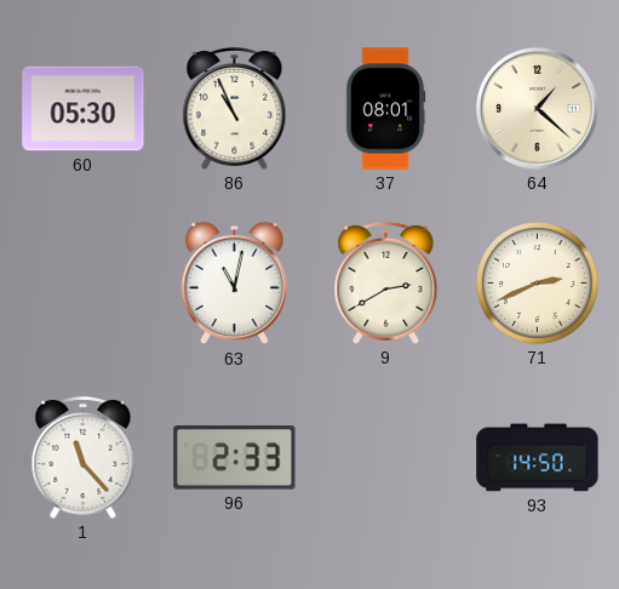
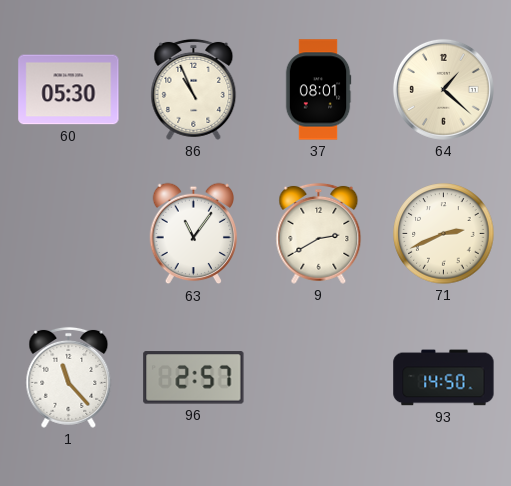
63: 11:02 -> 11:06 (194, 234)
96: 2:33 -> 2:57 (194, 378)
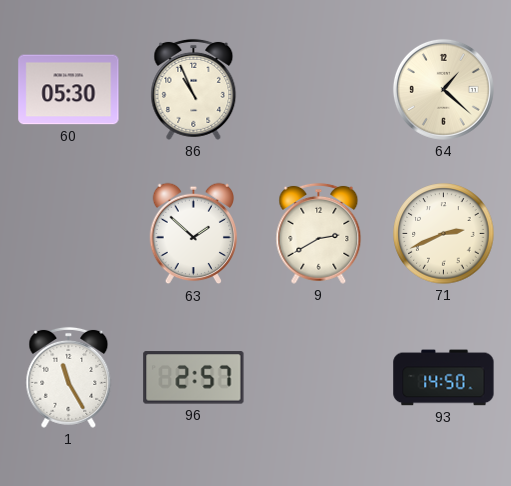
37: 08:01 -> none (318, 90)
63: 11:06 -> 1:52 (194, 234)
1: 11:23 -> 11:25 (69, 377)
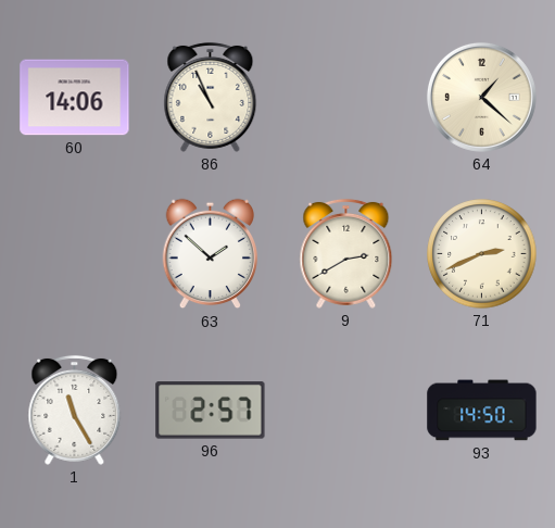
60: 05:30 -> 14:06 (75, 98)
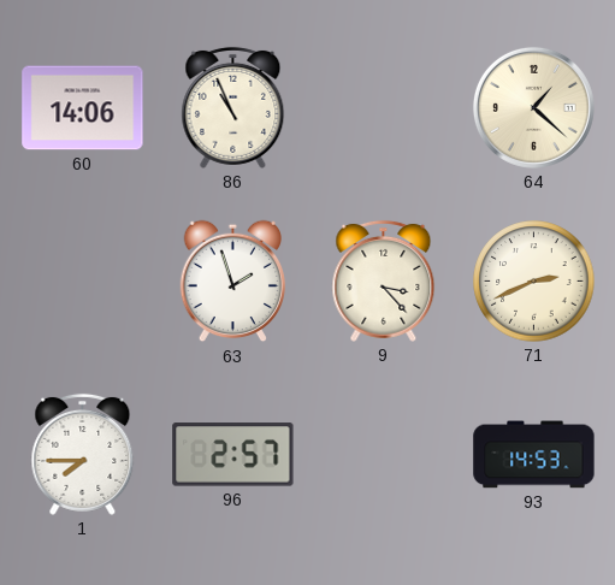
63: 1:52 -> 1:57 (233, 282)
9: 2:40 -> 3:23 (384, 280)
1: 11:25 -> 7:45 (83, 454)
93: 14:50 -> 14:53 (534, 455)
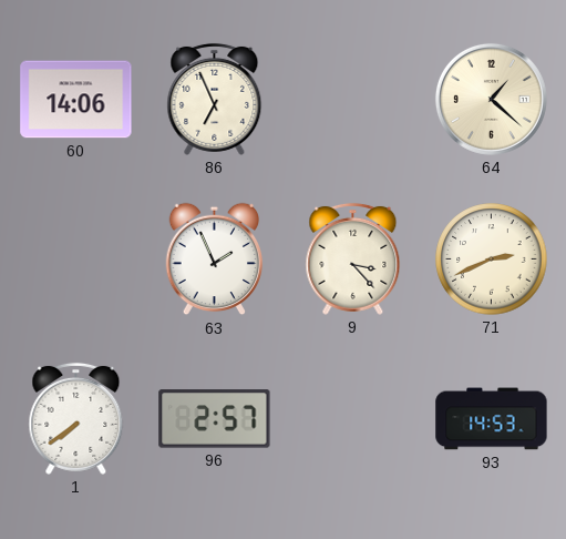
86: 10:56 -> 6:56 (215, 99)
63: 1:57 -> 1:56 (215, 260)
1: 7:45 -> 7:39 (76, 418)
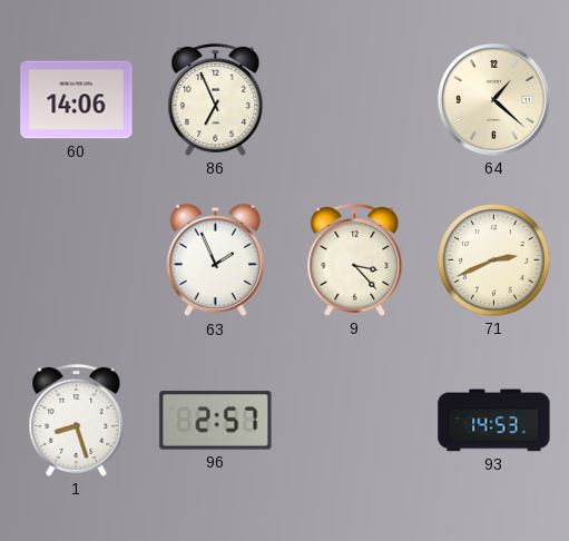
1: 7:39 -> 8:27 (77, 420)
